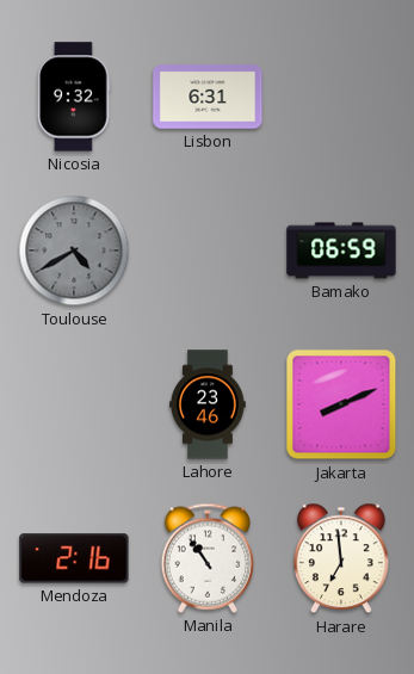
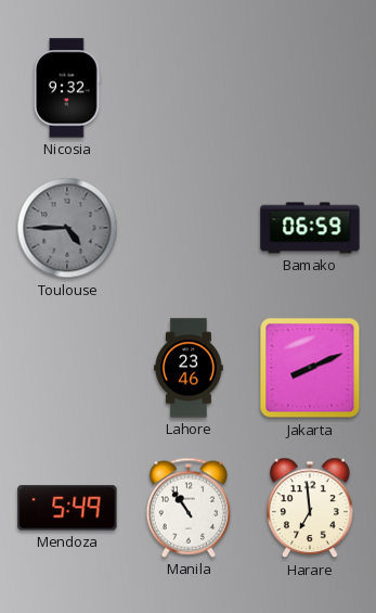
Lisbon: 6:31 -> none (208, 97)
Toulouse: 4:40 -> 4:45 (67, 228)
Mendoza: 2:16 -> 5:49 (67, 508)
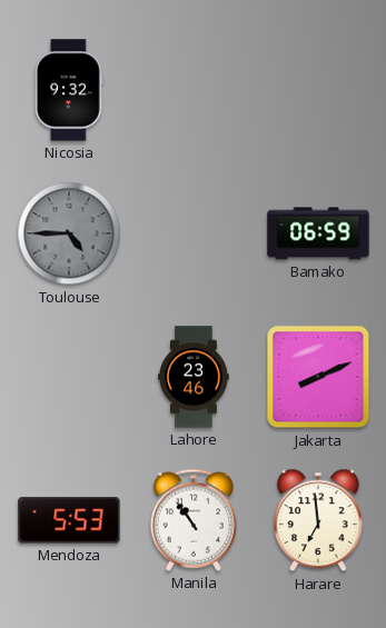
Mendoza: 5:49 -> 5:53 (69, 520)
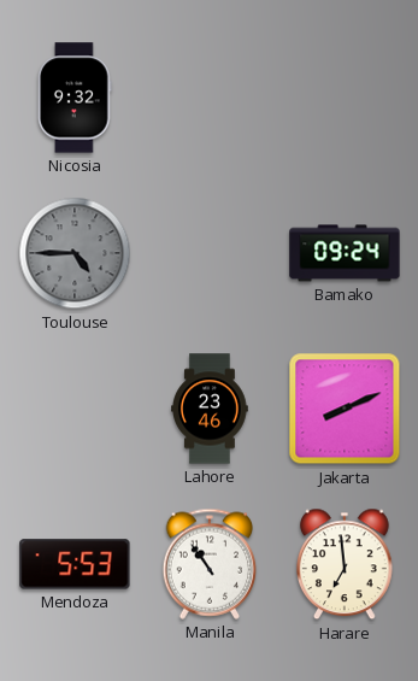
Bamako: 06:59 -> 09:24 (345, 253)
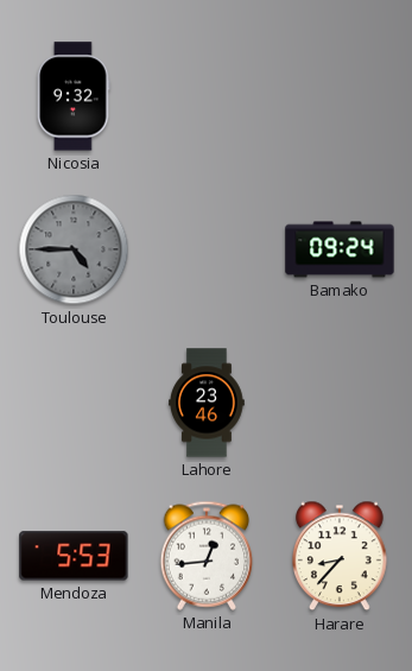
Jakarta: 8:11 -> none (345, 409)
Manila: 10:54 -> 12:44 (207, 556)
Harare: 6:59 -> 8:37 (341, 556)
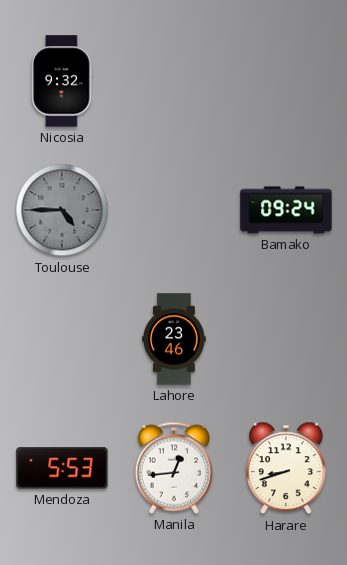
Harare: 8:37 -> 8:42 (287, 468)
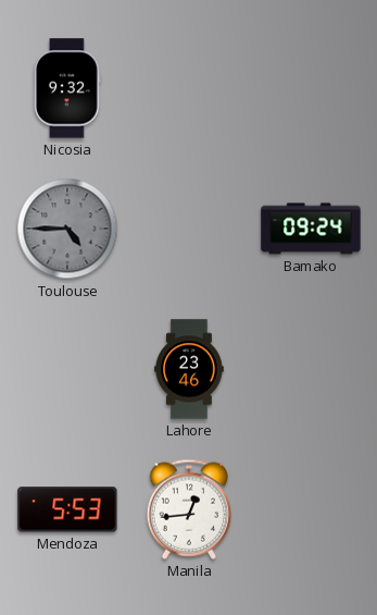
Harare: 8:42 -> none (287, 468)
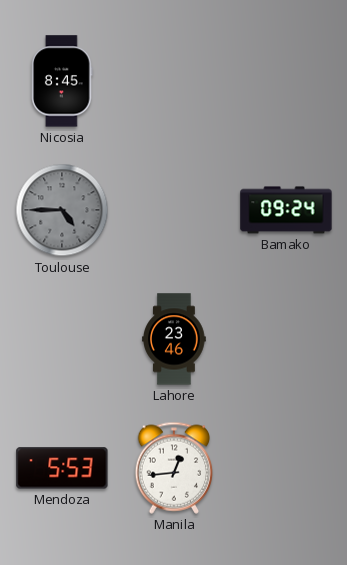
Nicosia: 9:32 -> 8:45 (62, 81)
